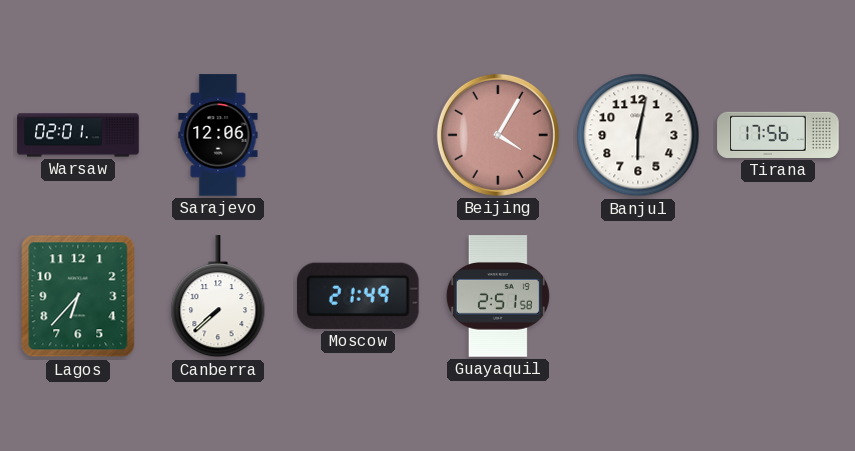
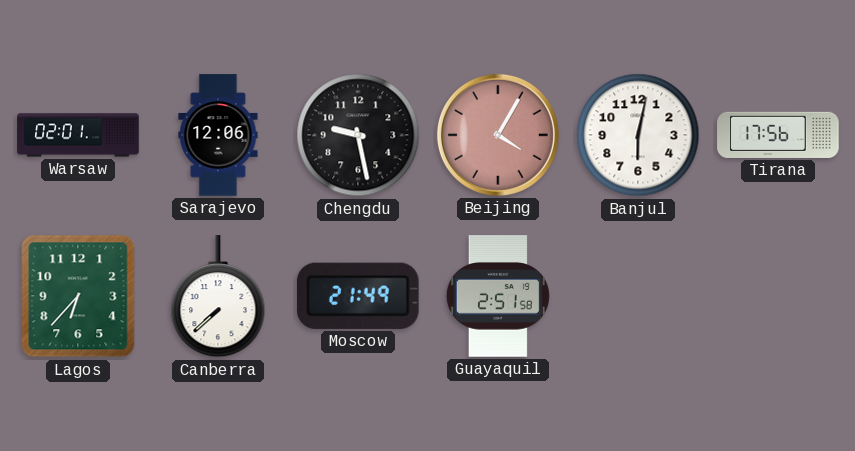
Chengdu: none -> 9:28 (358, 135)
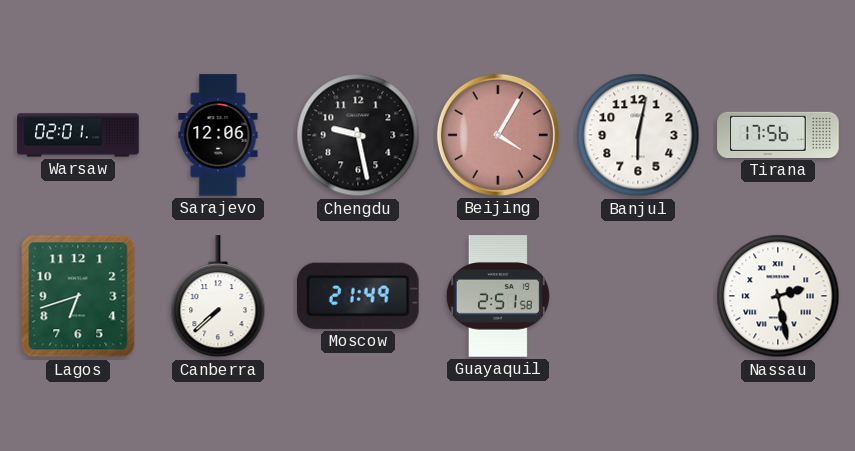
Lagos: 6:37 -> 6:42 (78, 296)
Nassau: none -> 2:28 (778, 296)
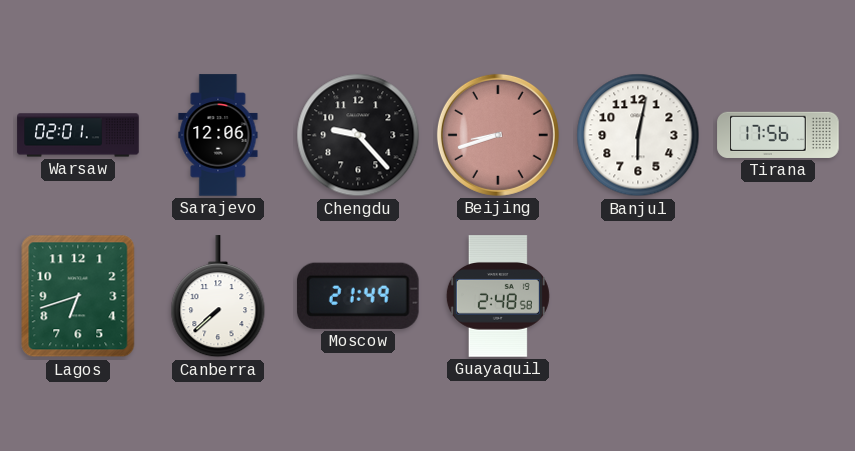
Chengdu: 9:28 -> 9:23 (358, 135)
Beijing: 4:05 -> 8:42 (498, 135)
Guayaquil: 2:51 -> 2:48 (498, 296)
Nassau: 2:28 -> none (778, 296)
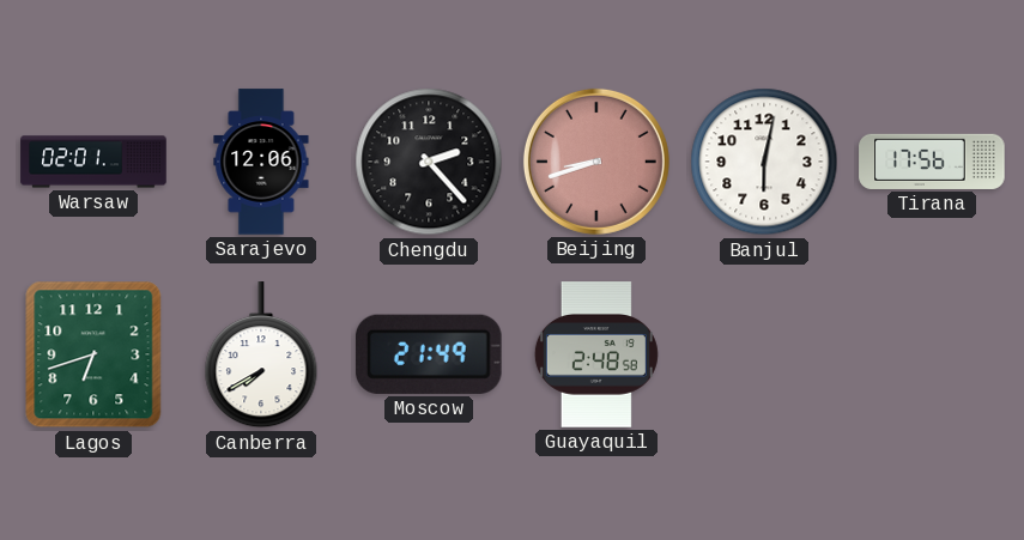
Chengdu: 9:23 -> 2:23 (429, 162)
Canberra: 7:38 -> 7:40 (261, 356)
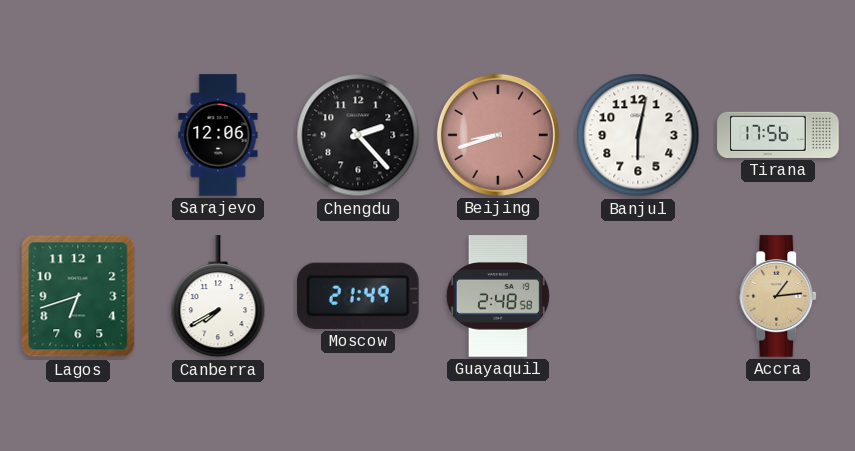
Warsaw: 02:01 -> none (93, 162)
Accra: none -> 1:14 (779, 296)
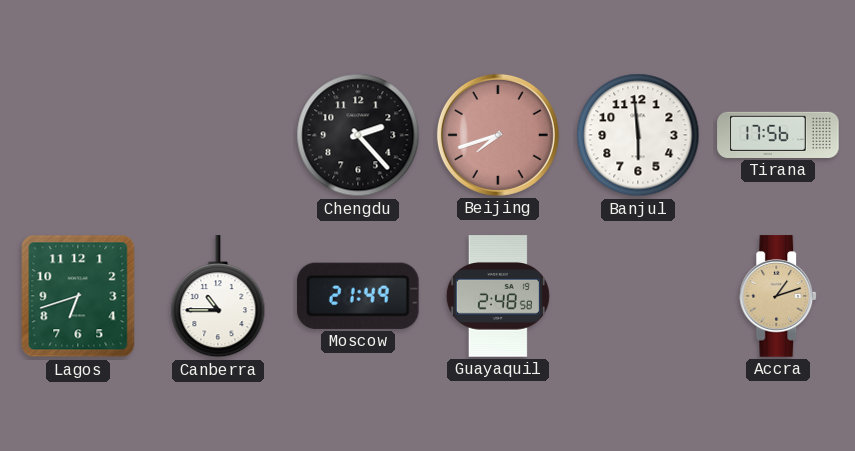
Sarajevo: 12:06 -> none (218, 135)
Beijing: 8:42 -> 7:42 (498, 135)
Banjul: 6:02 -> 5:59 (638, 135)
Canberra: 7:40 -> 10:45 (218, 297)
Accra: 1:14 -> 1:12 (779, 296)
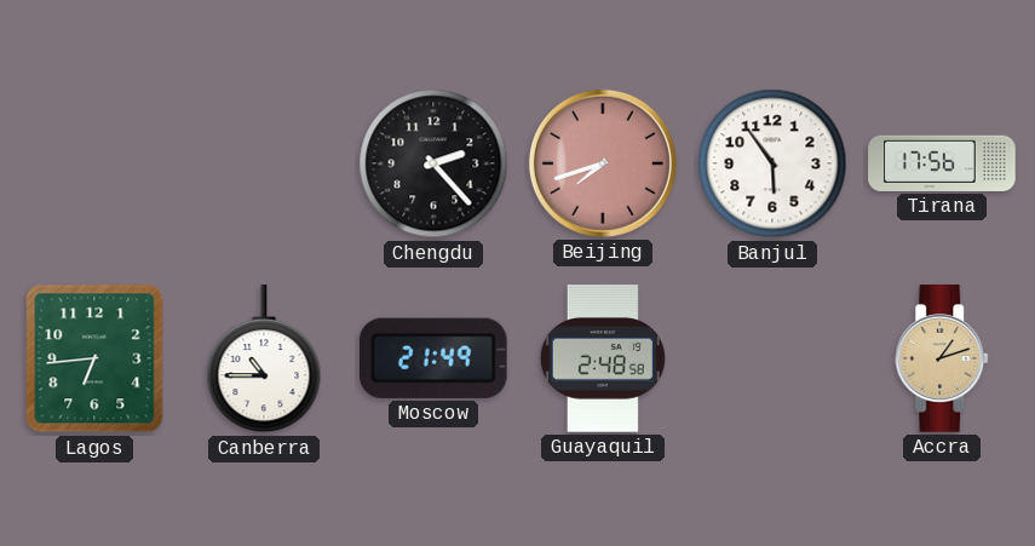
Banjul: 5:59 -> 5:54 (772, 163)
Lagos: 6:42 -> 6:44 (94, 358)
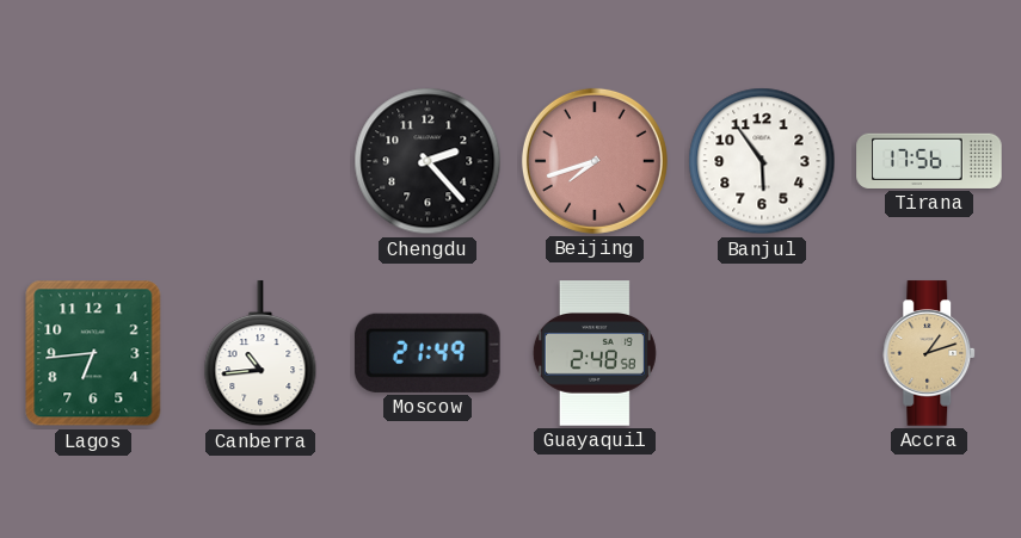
Canberra: 10:45 -> 10:44 (260, 354)
